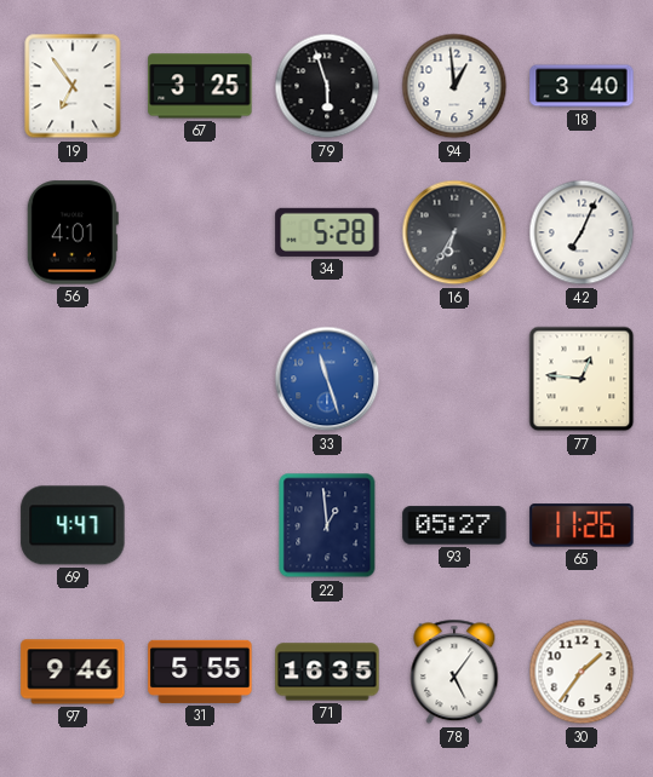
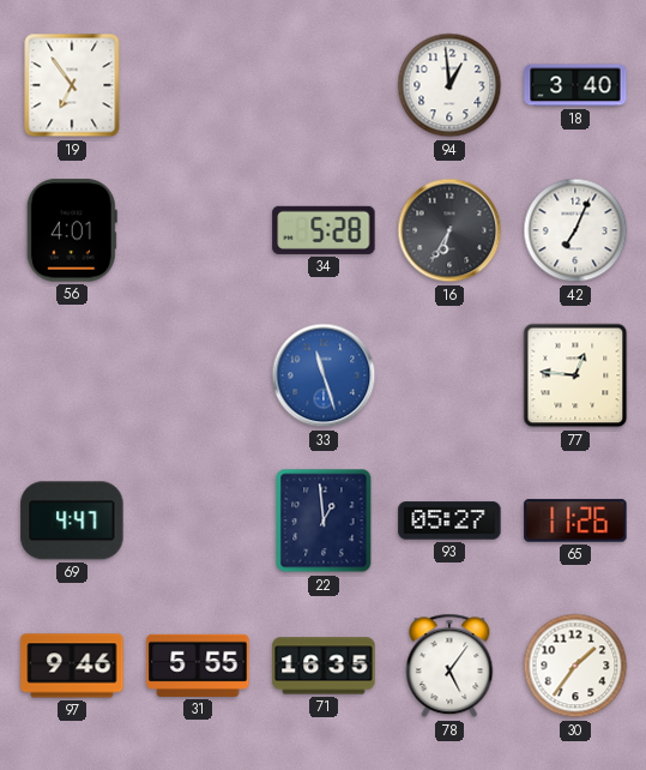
67: 3:25 -> none (200, 86)
79: 5:57 -> none (327, 86)
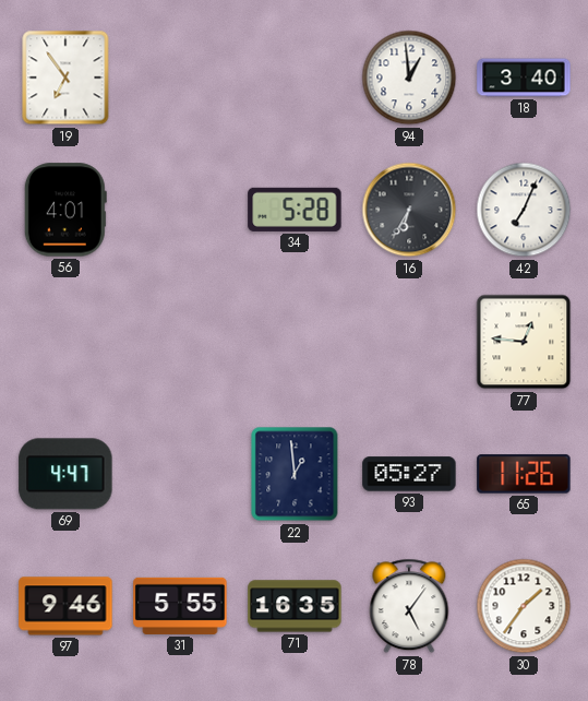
33: 11:27 -> none (324, 375)
